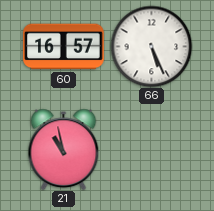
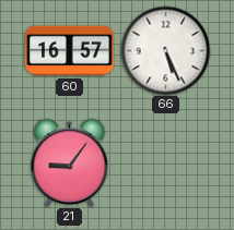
21: 10:58 -> 9:06 (70, 162)
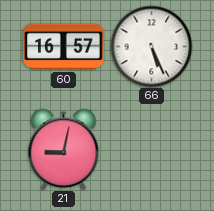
21: 9:06 -> 9:02 (64, 149)
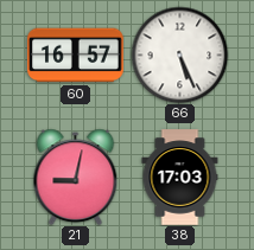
38: none -> 17:03 (180, 178)
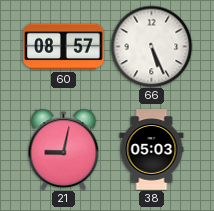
60: 16:57 -> 08:57 (64, 47)
38: 17:03 -> 05:03 (152, 150)
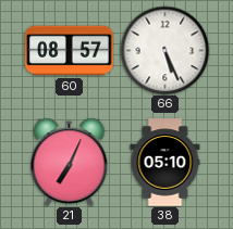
21: 9:02 -> 7:04 (70, 162)
38: 05:03 -> 05:10 (165, 163)
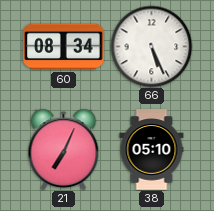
60: 08:57 -> 08:34 (64, 47)
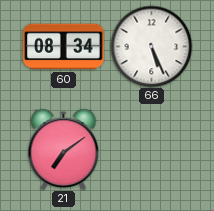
21: 7:04 -> 7:09 (64, 149)
38: 05:10 -> none (152, 150)
